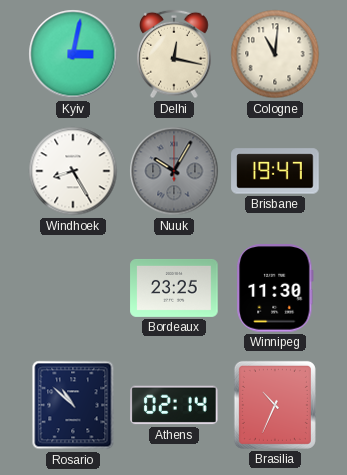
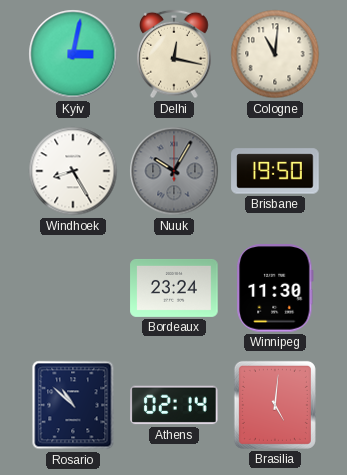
Brisbane: 19:47 -> 19:50 (275, 171)
Bordeaux: 23:25 -> 23:24 (174, 288)
Brasilia: 10:34 -> 5:01 (275, 405)
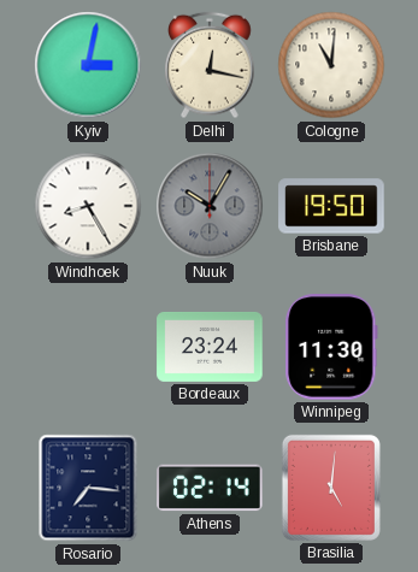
Rosario: 10:52 -> 7:16 (88, 488)
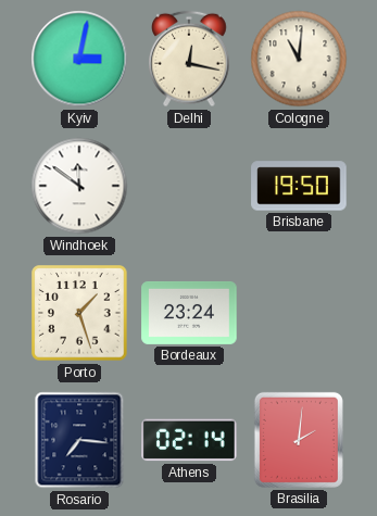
Windhoek: 8:25 -> 11:51 (79, 186)
Nuuk: 10:05 -> none (210, 206)
Porto: none -> 1:27 (79, 313)
Winnipeg: 11:30 -> none (331, 347)
Brasilia: 5:01 -> 2:01 (299, 440)
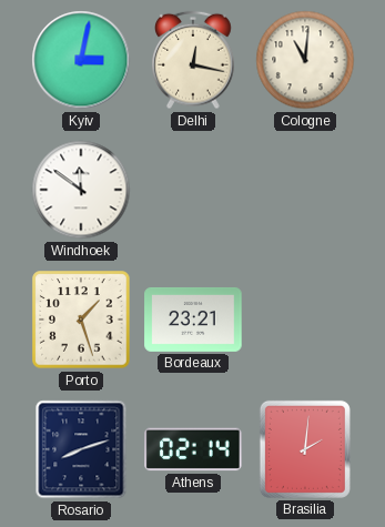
Brisbane: 19:50 -> none (299, 186)
Bordeaux: 23:24 -> 23:21 (193, 320)
Rosario: 7:16 -> 8:12 (81, 449)
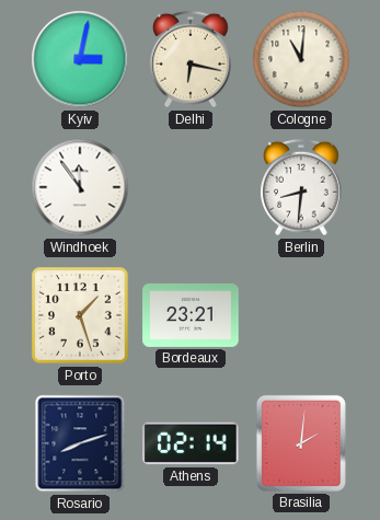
Delhi: 12:17 -> 6:17 (192, 59)
Windhoek: 11:51 -> 11:54 (80, 187)
Berlin: none -> 8:31 (302, 187)
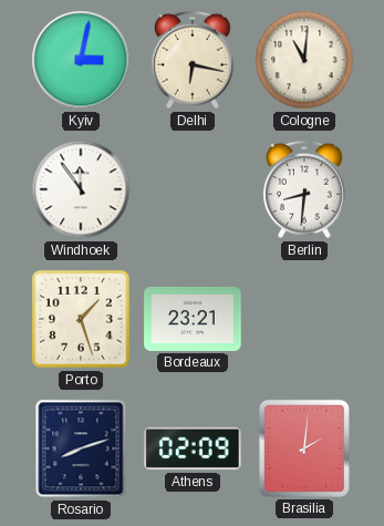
Athens: 02:14 -> 02:09 (193, 448)
